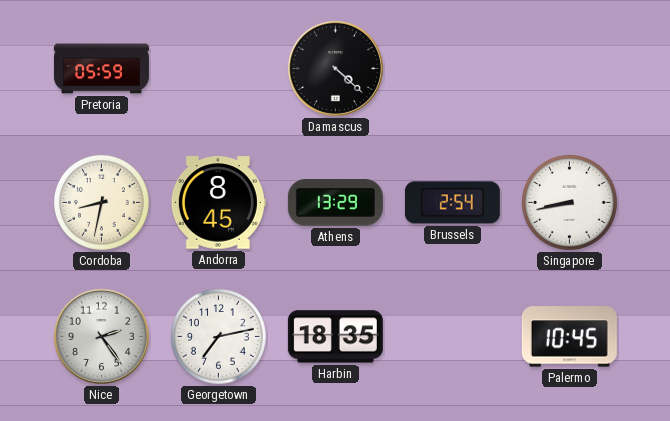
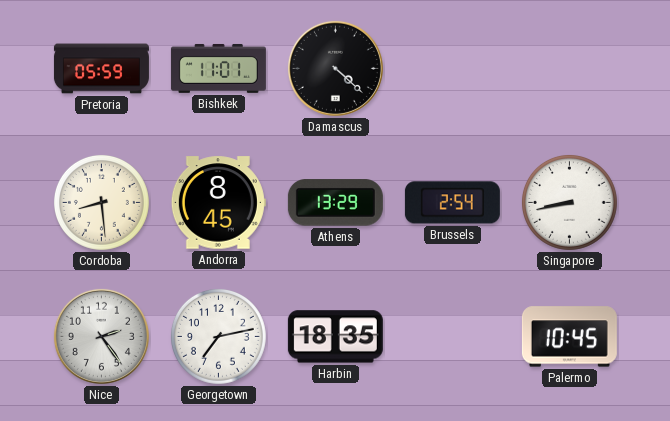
Bishkek: none -> 11:01 (218, 68)
Cordoba: 8:32 -> 8:29 (101, 202)
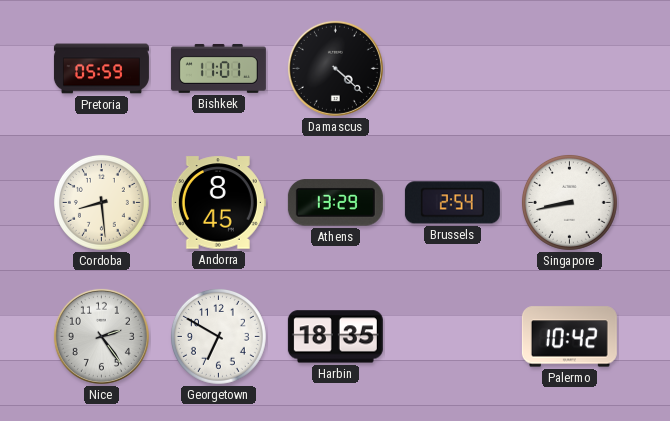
Georgetown: 7:13 -> 6:50 (218, 336)
Palermo: 10:45 -> 10:42 (569, 337)
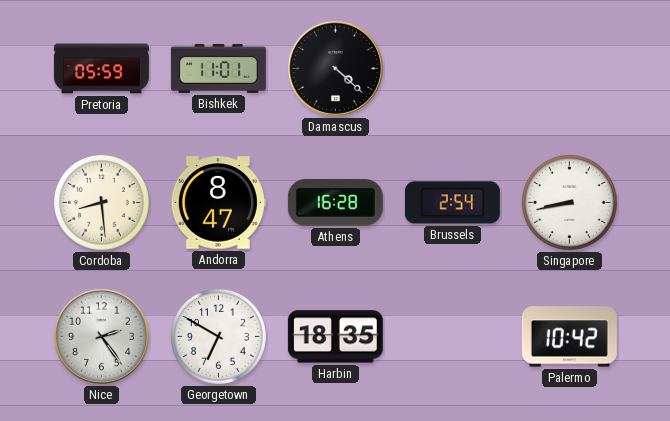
Andorra: 8:45 -> 8:47 (218, 203)
Athens: 13:29 -> 16:28 (335, 203)
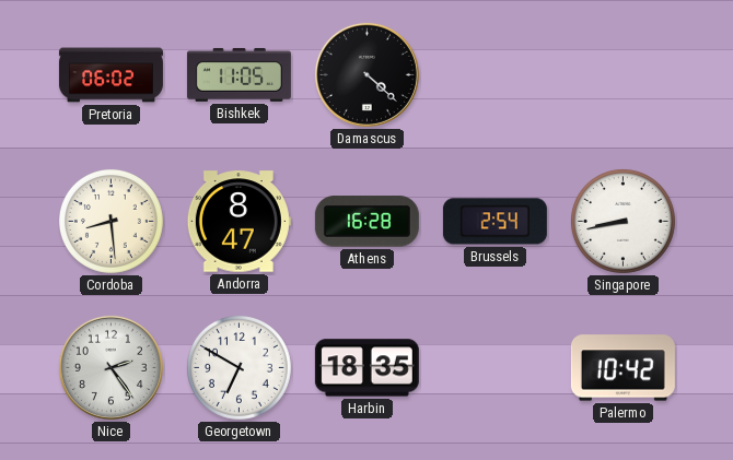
Pretoria: 05:59 -> 06:02 (110, 75)
Bishkek: 11:01 -> 11:05 (238, 74)
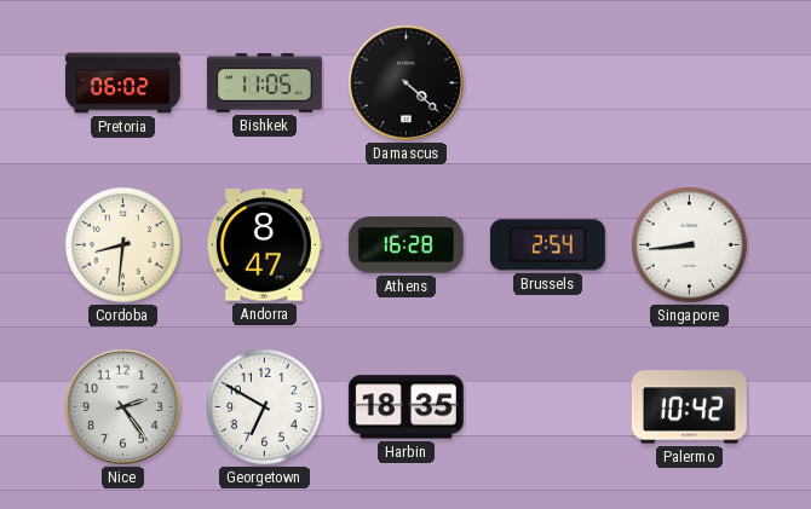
Cordoba: 8:29 -> 8:31 (122, 244)
Singapore: 8:43 -> 8:44 (689, 244)
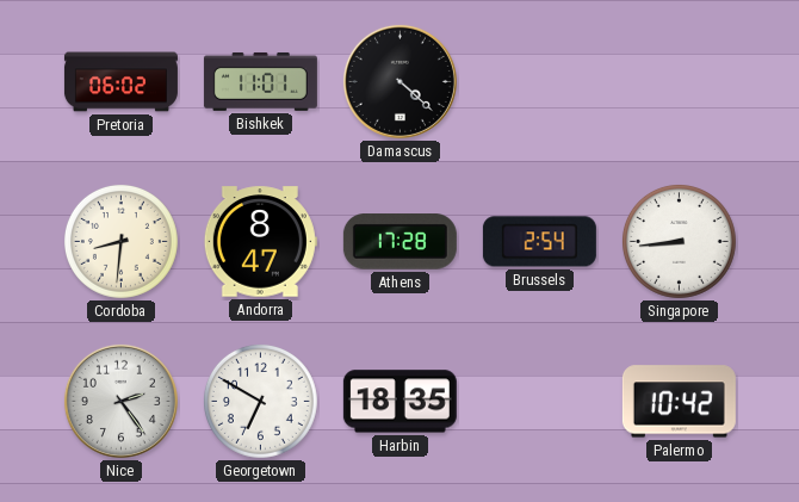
Bishkek: 11:05 -> 11:01 (260, 81)
Athens: 16:28 -> 17:28 (399, 242)
